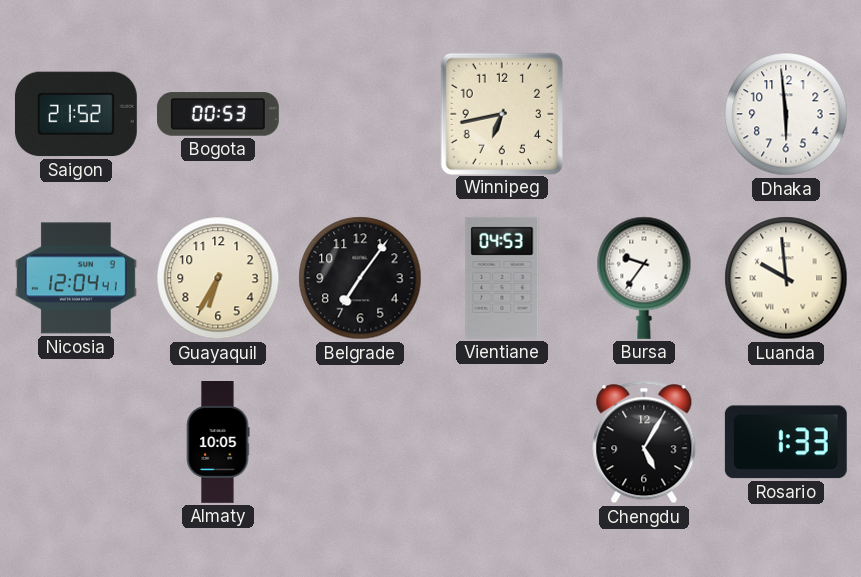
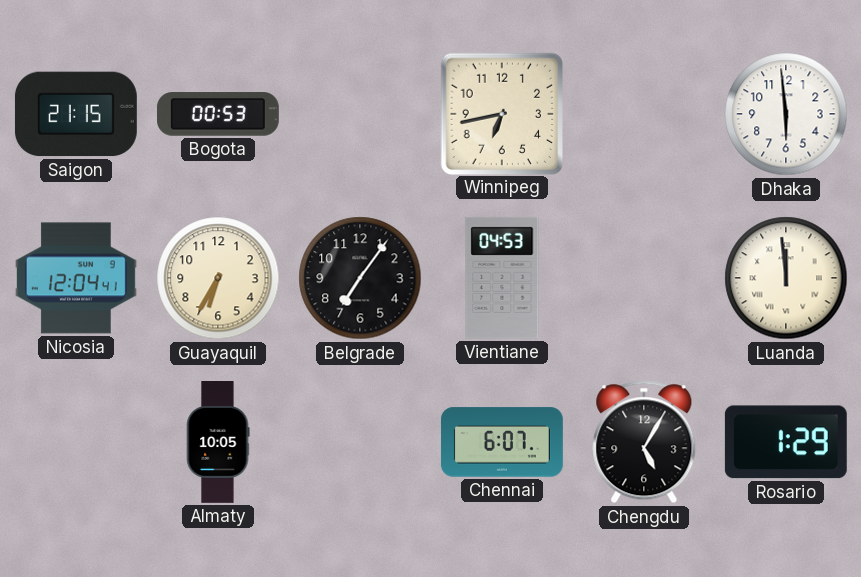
Saigon: 21:52 -> 21:15 (76, 114)
Bursa: 9:36 -> none (644, 278)
Luanda: 9:59 -> 11:59 (786, 278)
Chennai: none -> 6:07 (502, 442)
Rosario: 1:33 -> 1:29 (786, 442)
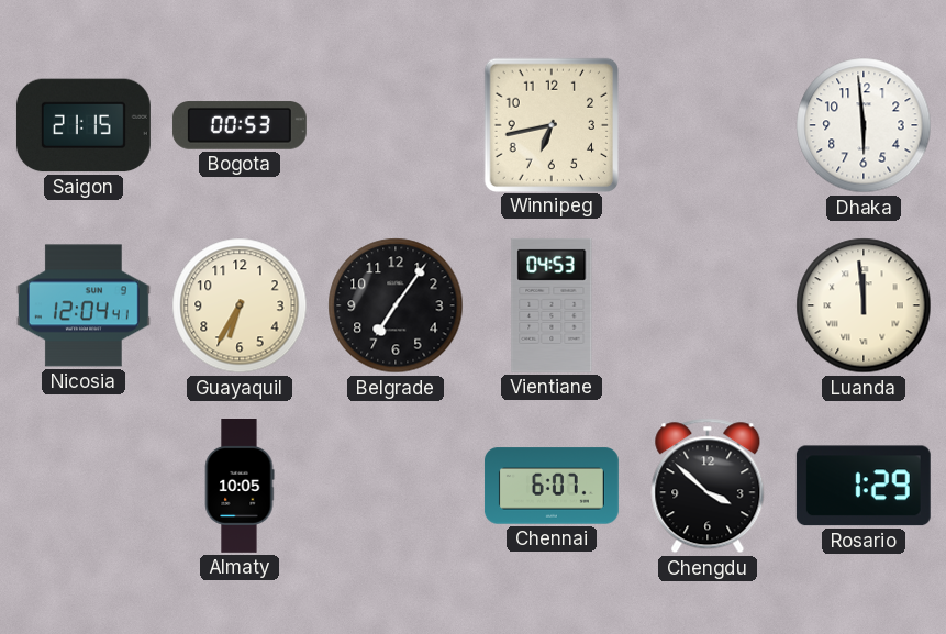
Chengdu: 5:05 -> 3:52 (708, 486)
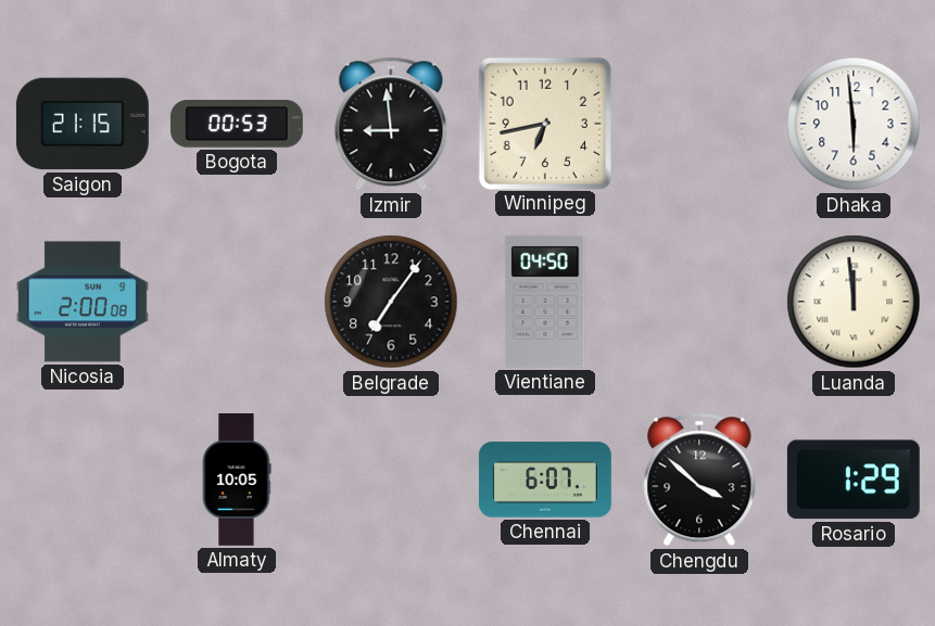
Izmir: none -> 8:59 (391, 124)
Nicosia: 12:04 -> 2:00 (83, 302)
Guayaquil: 6:35 -> none (240, 305)
Vientiane: 04:53 -> 04:50 (545, 302)
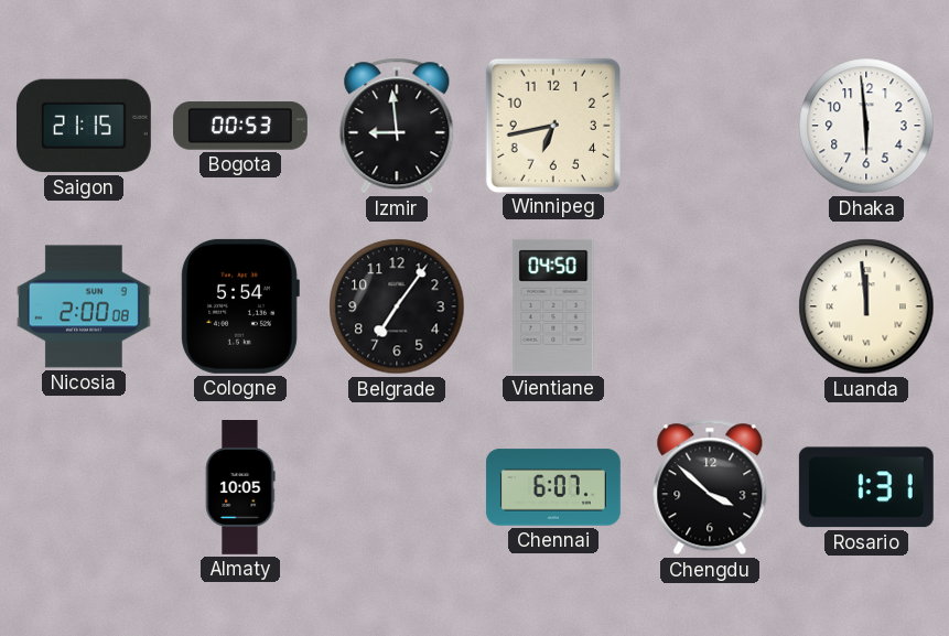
Cologne: none -> 5:54 (240, 306)
Rosario: 1:29 -> 1:31 (866, 487)
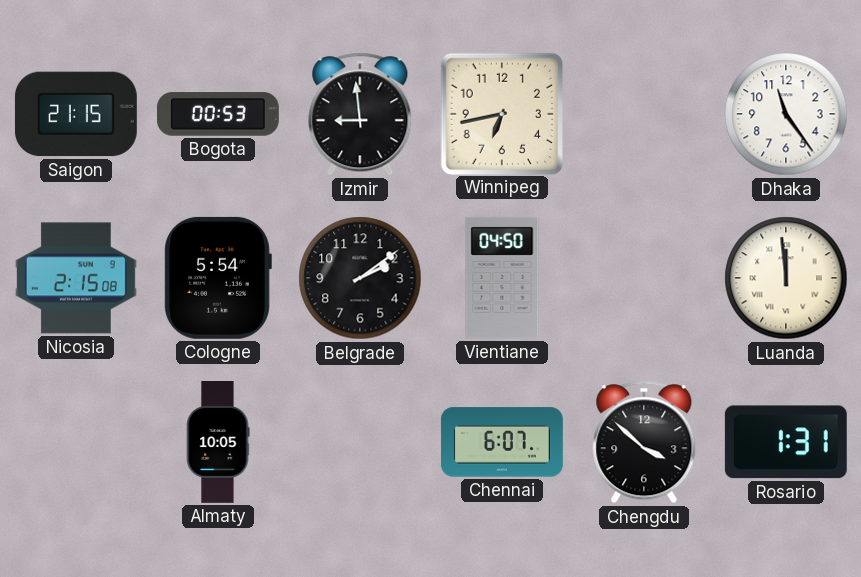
Dhaka: 5:59 -> 11:24 (786, 114)
Nicosia: 2:00 -> 2:15 (76, 278)
Belgrade: 7:06 -> 2:09 (360, 278)
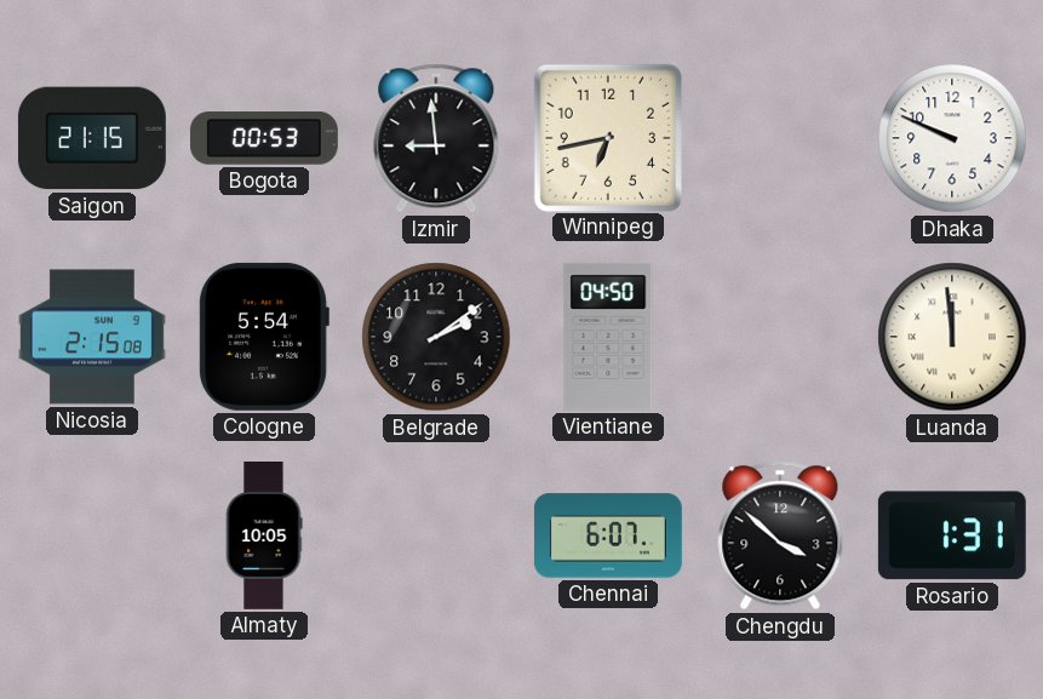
Dhaka: 11:24 -> 9:49 (952, 138)
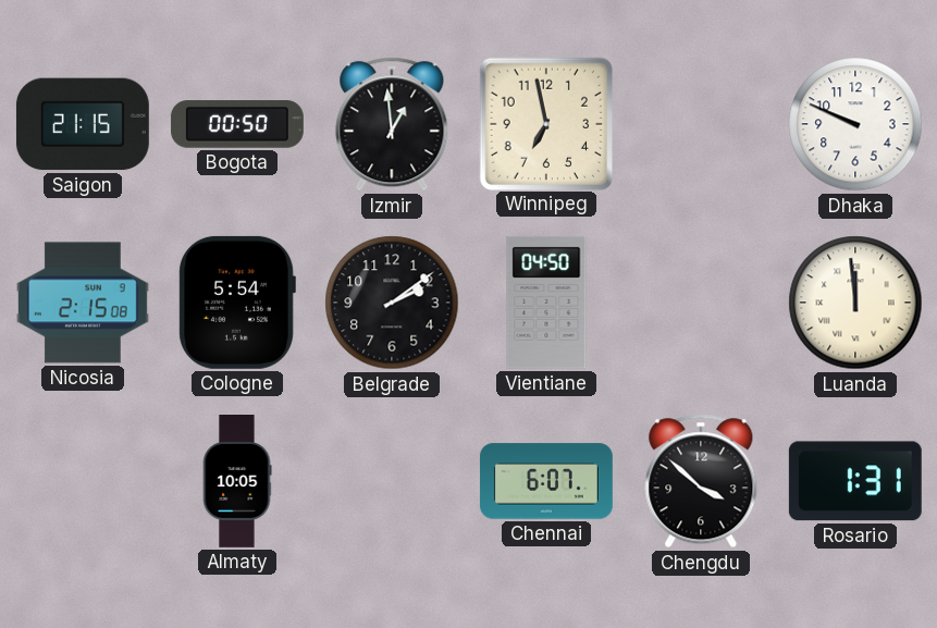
Bogota: 00:53 -> 00:50 (237, 124)
Izmir: 8:59 -> 12:59 (392, 124)
Winnipeg: 6:43 -> 6:58 (545, 123)
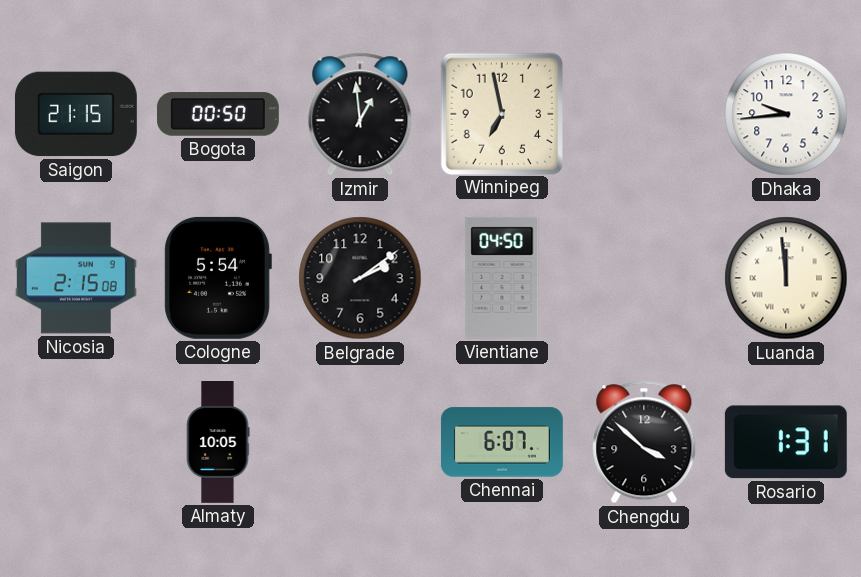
Dhaka: 9:49 -> 9:44 (786, 114)
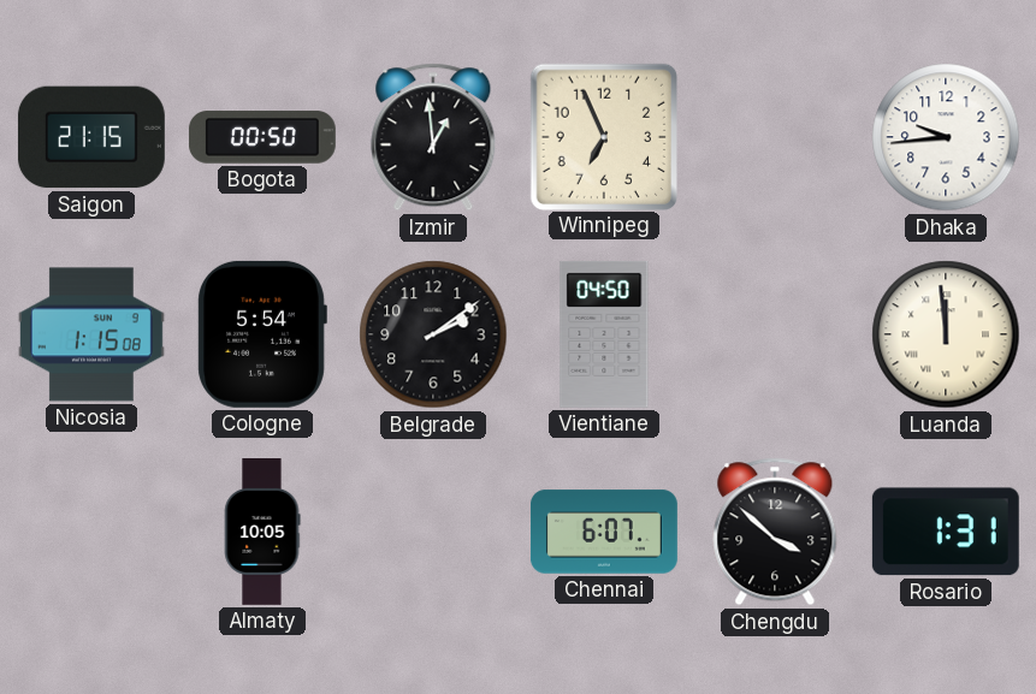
Winnipeg: 6:58 -> 6:56 (603, 136)
Nicosia: 2:15 -> 1:15 (91, 334)
